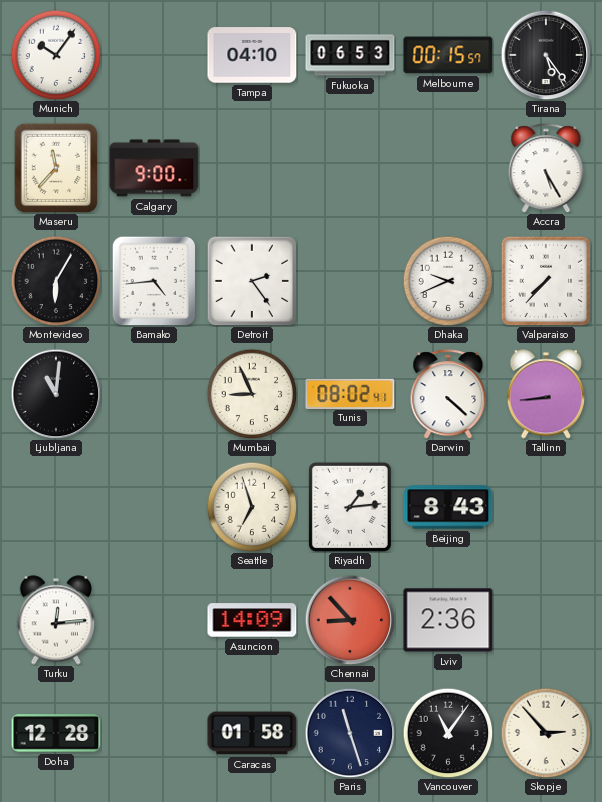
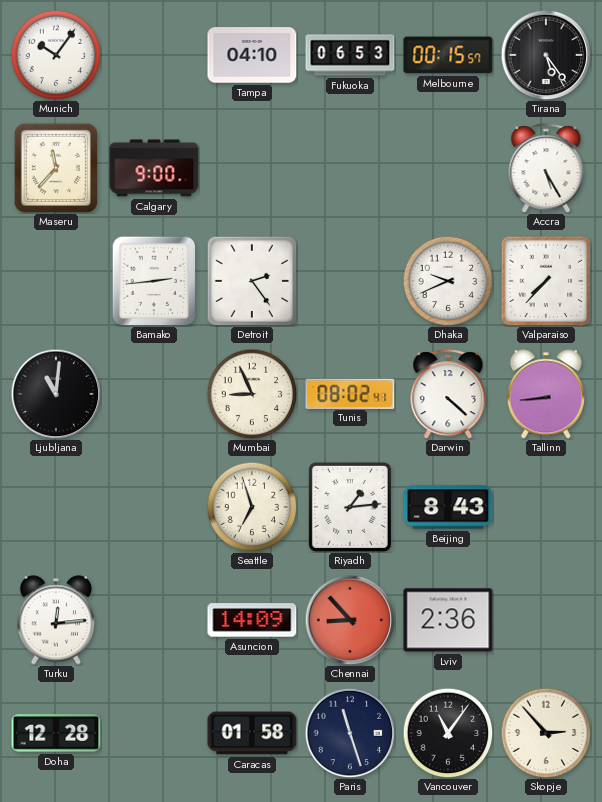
Montevideo: 6:05 -> none (56, 281)
Bamako: 4:44 -> 2:44 (153, 280)
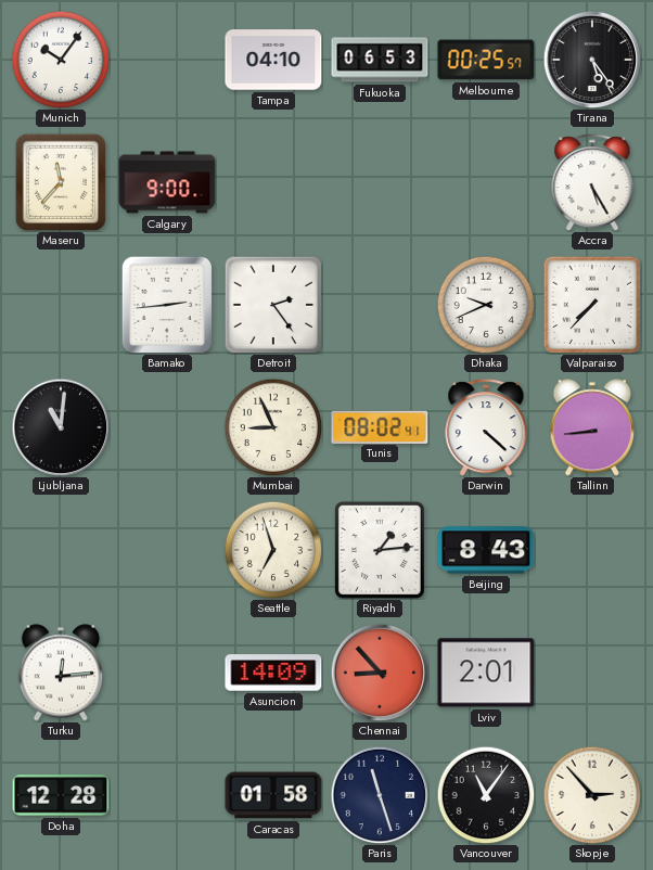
Melbourne: 00:15 -> 00:25 (486, 60)
Lviv: 2:36 -> 2:01 (486, 673)
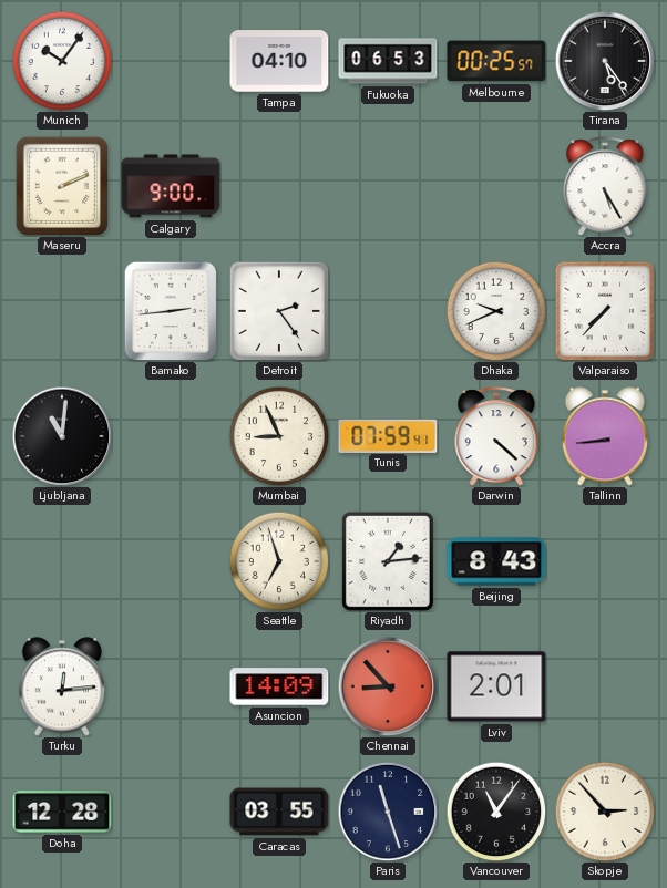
Maseru: 11:37 -> 2:11 (61, 185)
Tunis: 08:02 -> 07:59 (388, 435)
Caracas: 01:58 -> 03:55 (279, 812)
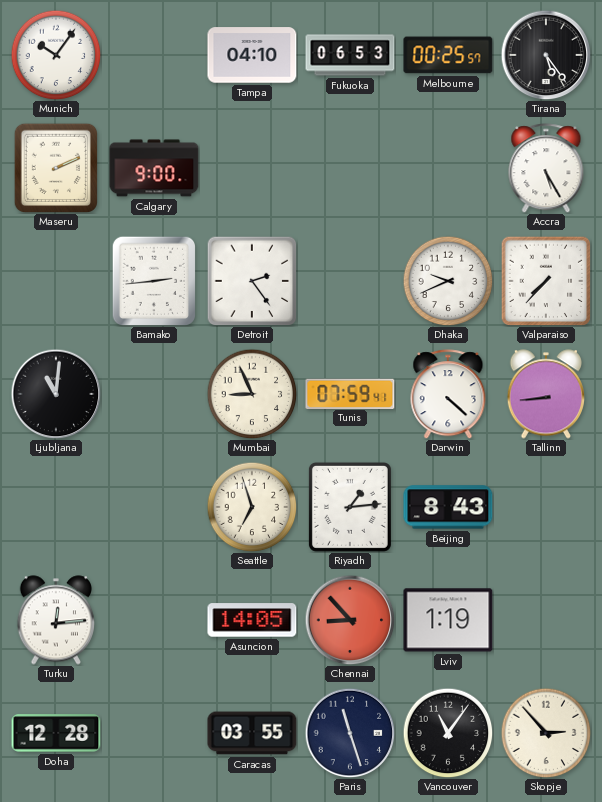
Asuncion: 14:09 -> 14:05 (252, 620)
Lviv: 2:01 -> 1:19 (448, 620)
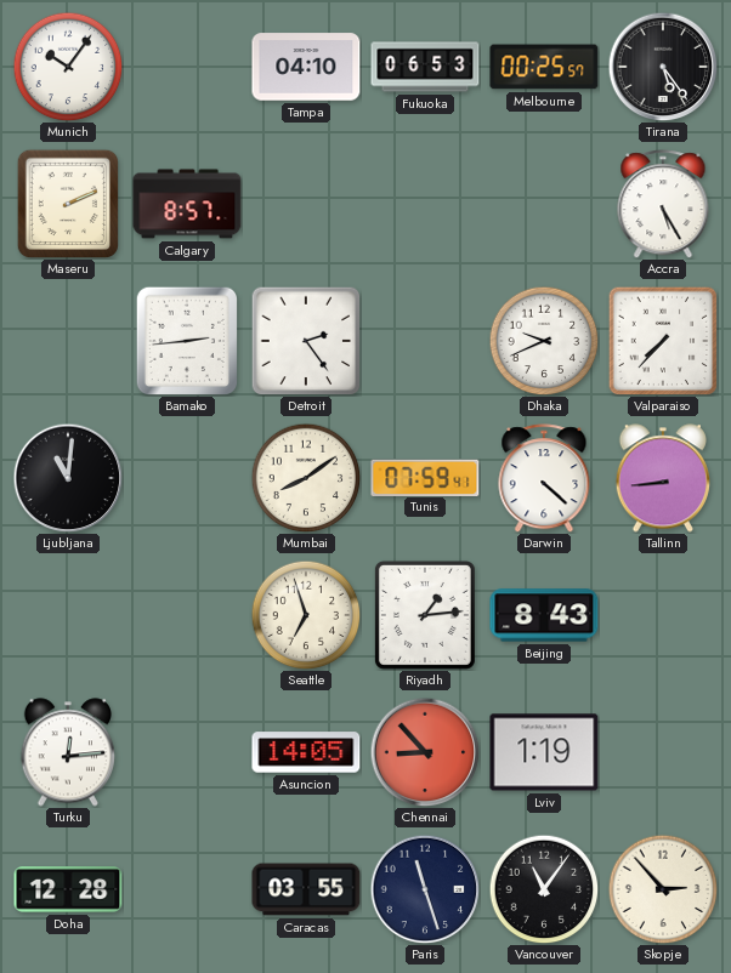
Calgary: 9:00 -> 8:57 (187, 204)
Mumbai: 8:56 -> 8:09 (306, 478)
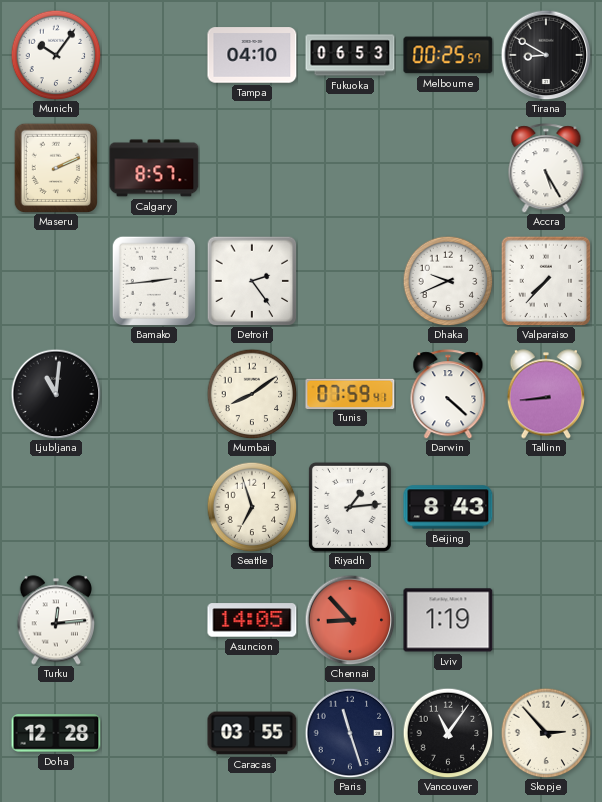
Tirana: 5:24 -> 8:50 (546, 55)
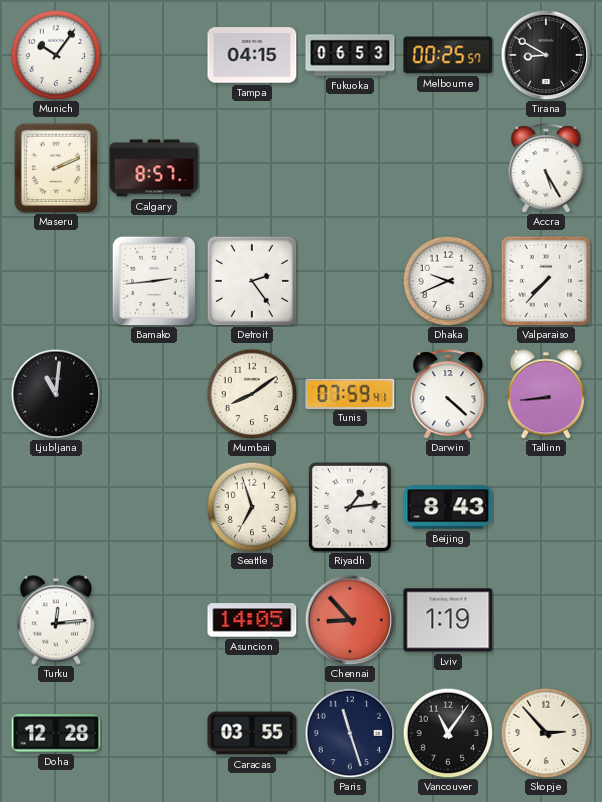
Tampa: 04:10 -> 04:15 (252, 55)
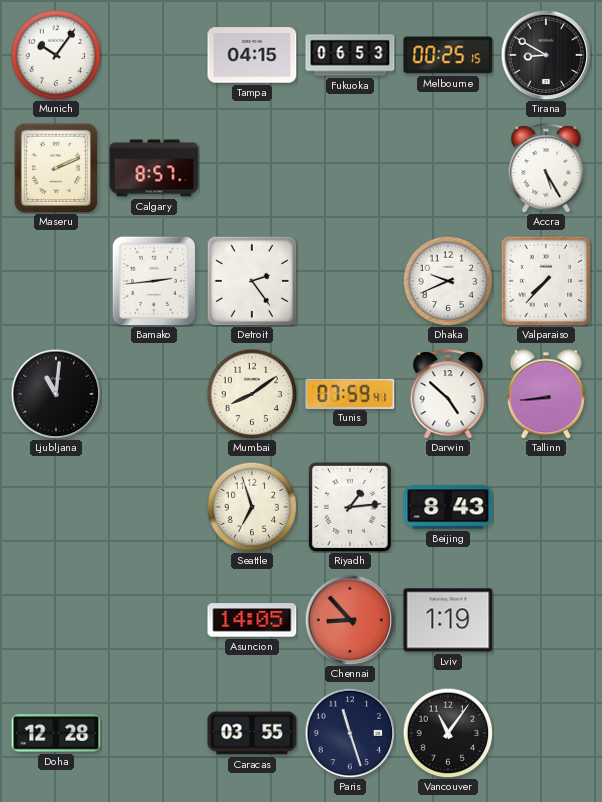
Melbourne: 00:25:57 -> 00:25:15 (448, 55)
Darwin: 4:22 -> 4:52 (448, 394)
Turku: 12:14 -> none (55, 620)
Skopje: 2:53 -> none (546, 733)
